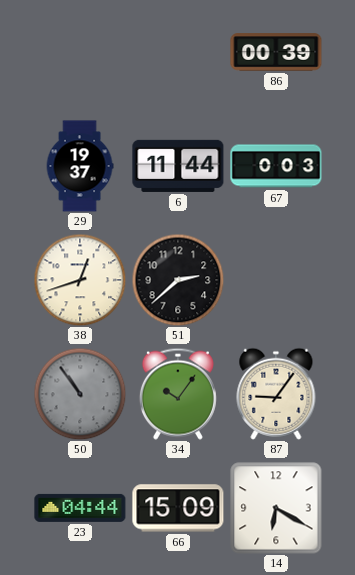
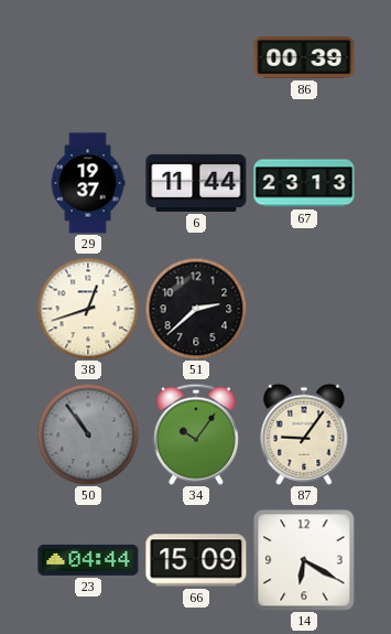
67: 0:03 -> 23:13 (304, 183)
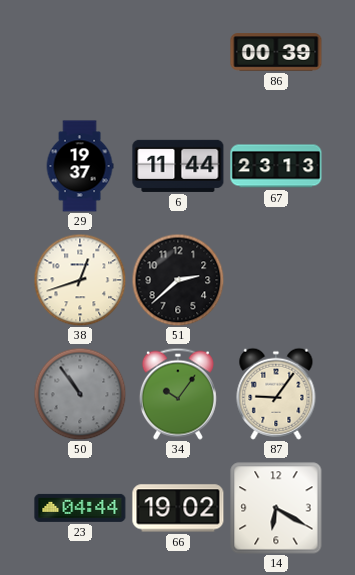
66: 15:09 -> 19:02 (178, 508)
